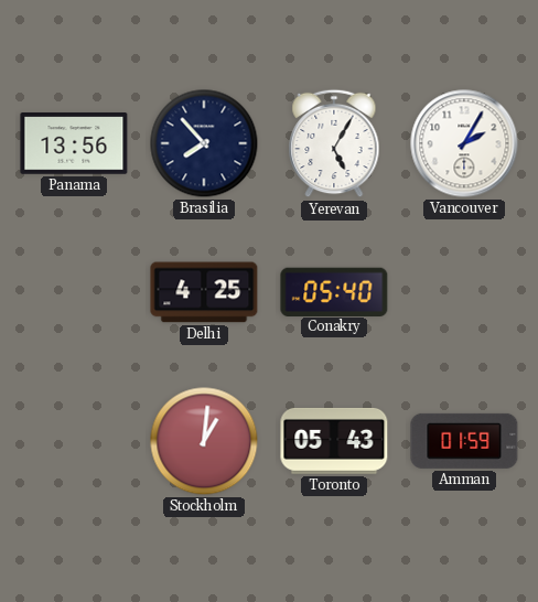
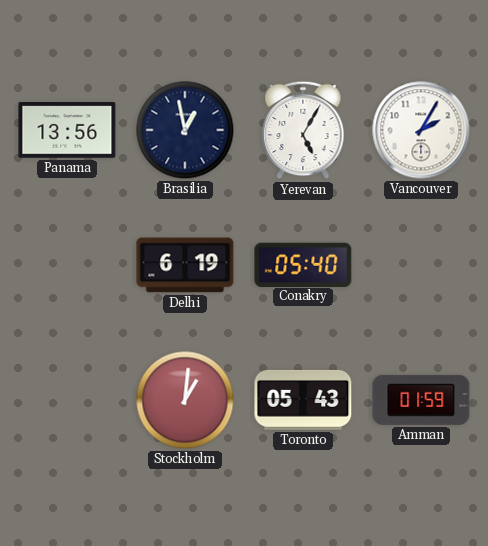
Brasilia: 7:53 -> 12:58 (185, 130)
Delhi: 4:25 -> 6:19 (185, 265)
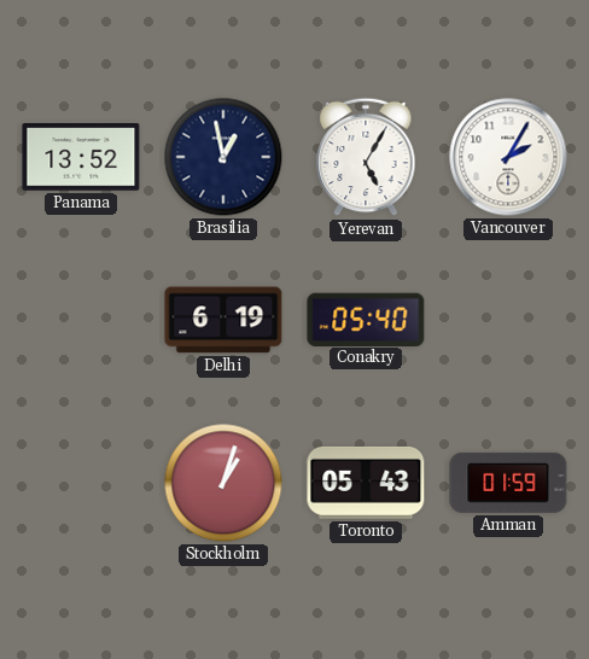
Panama: 13:56 -> 13:52 (81, 157)
Stockholm: 1:01 -> 1:03 (223, 483)
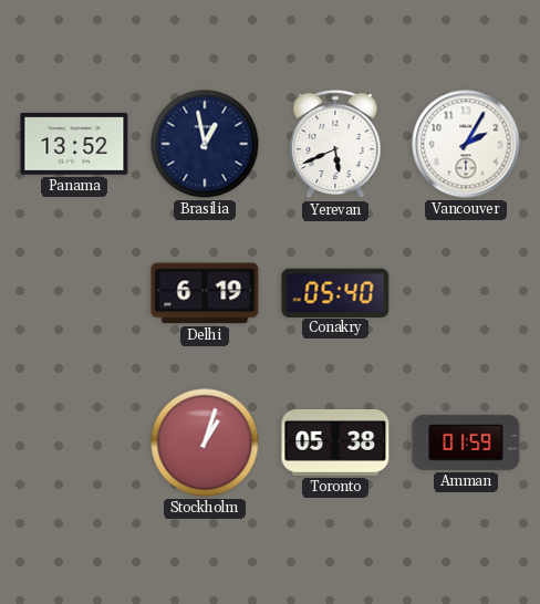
Yerevan: 5:05 -> 5:41 (335, 144)
Toronto: 05:43 -> 05:38 (335, 442)
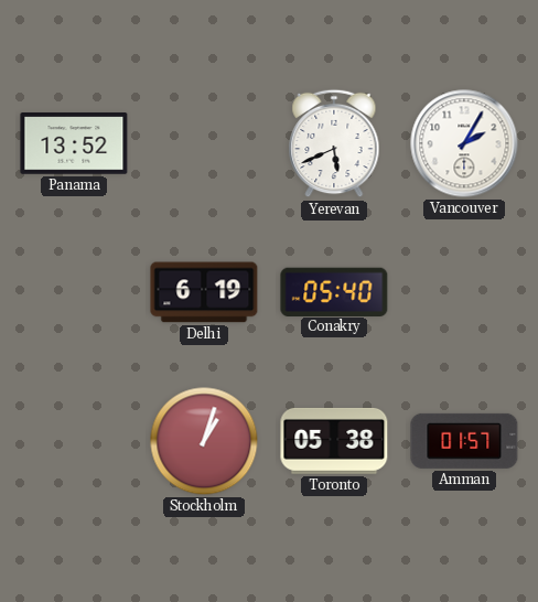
Brasilia: 12:58 -> none (205, 144)
Amman: 01:59 -> 01:57 (464, 441)
